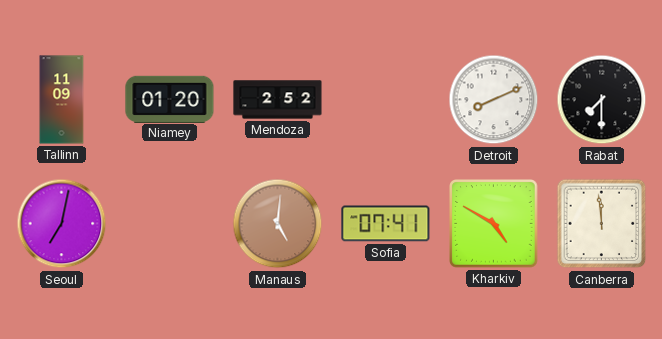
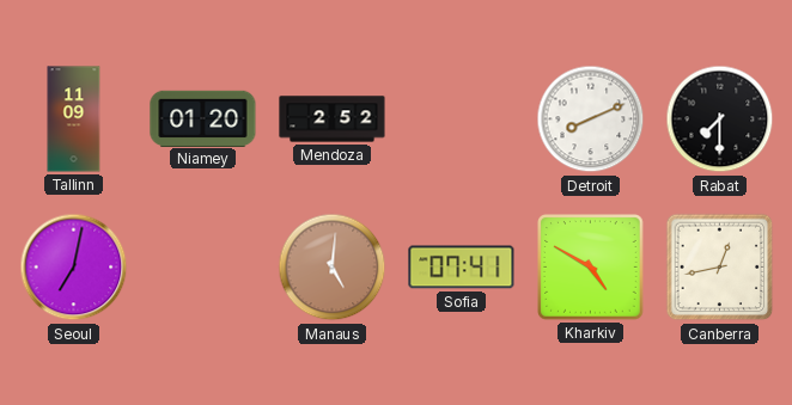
Canberra: 11:59 -> 12:43 (720, 268)
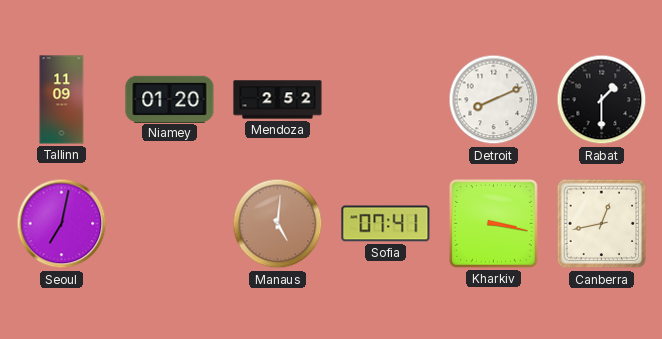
Rabat: 7:30 -> 1:30 (602, 100)
Kharkiv: 4:50 -> 3:17 (494, 224)
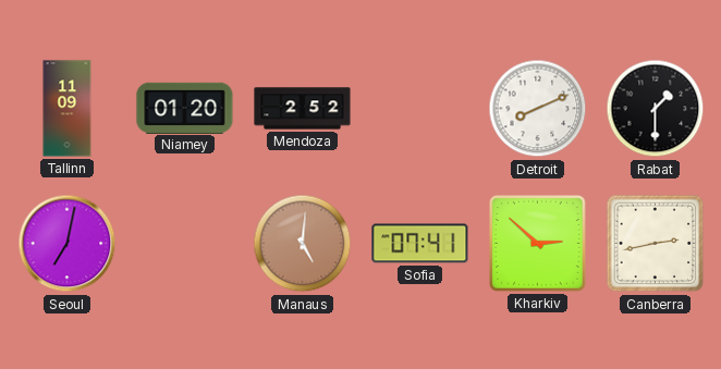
Kharkiv: 3:17 -> 2:52 (538, 244)
Canberra: 12:43 -> 2:43 (656, 244)
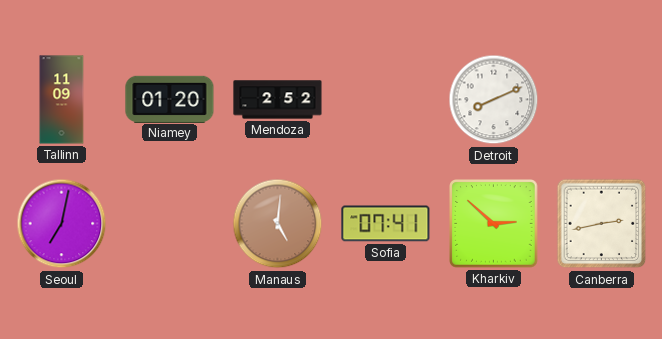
Rabat: 1:30 -> none (656, 109)
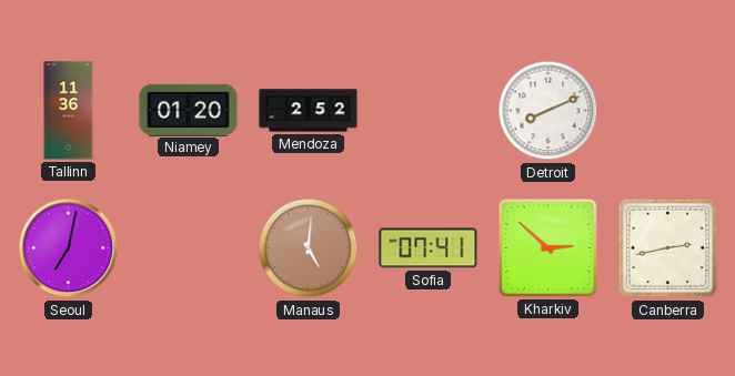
Tallinn: 11:09 -> 11:36 (69, 111)
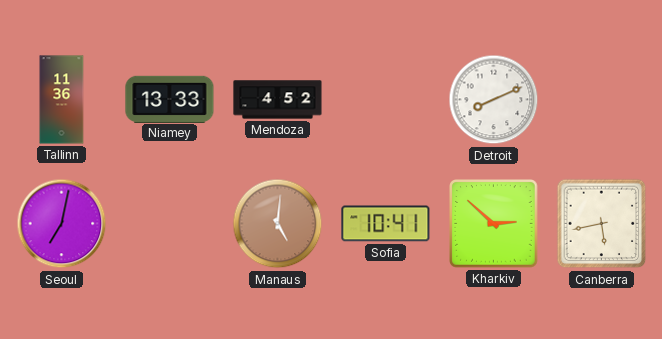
Niamey: 01:20 -> 13:33 (170, 99)
Mendoza: 2:52 -> 4:52 (278, 100)
Sofia: 07:41 -> 10:41 (386, 224)
Canberra: 2:43 -> 5:43 (602, 224)
